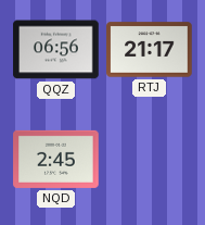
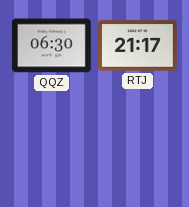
QQZ: 06:56 -> 06:30 (52, 46)
NQD: 2:45 -> none (56, 159)
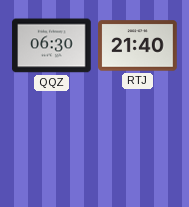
RTJ: 21:17 -> 21:40 (138, 46)
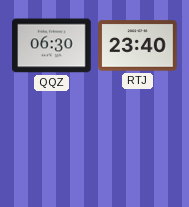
RTJ: 21:40 -> 23:40 (138, 46)
